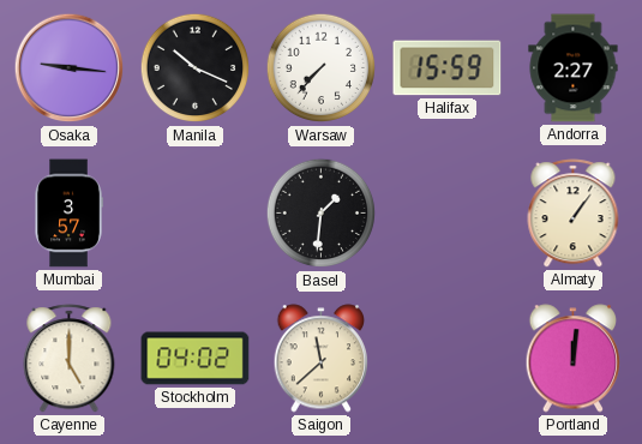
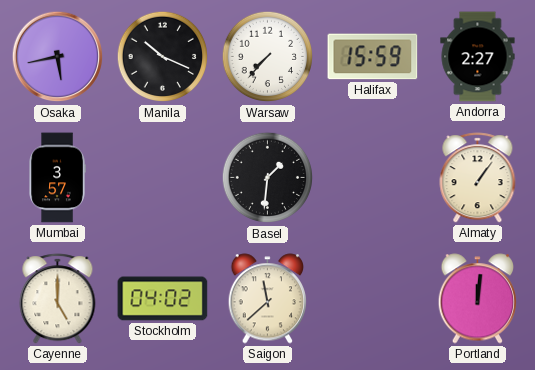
Osaka: 9:16 -> 5:43 (58, 57)
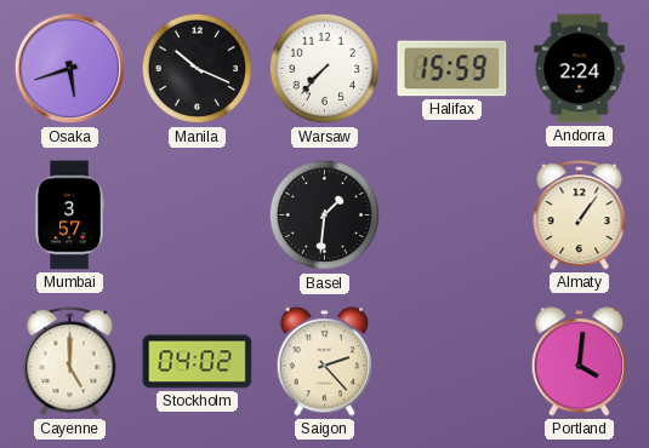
Osaka: 5:43 -> 5:42 (70, 69)
Andorra: 2:27 -> 2:24 (580, 69)
Saigon: 11:38 -> 2:23 (325, 362)
Portland: 12:01 -> 4:01 (580, 362)
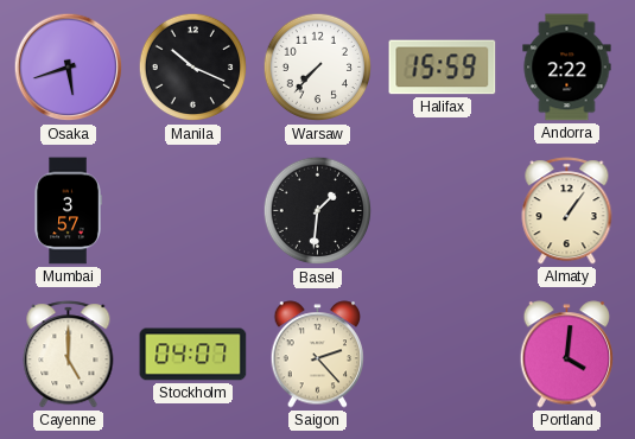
Andorra: 2:24 -> 2:22 (567, 68)
Stockholm: 04:02 -> 04:07 (193, 355)
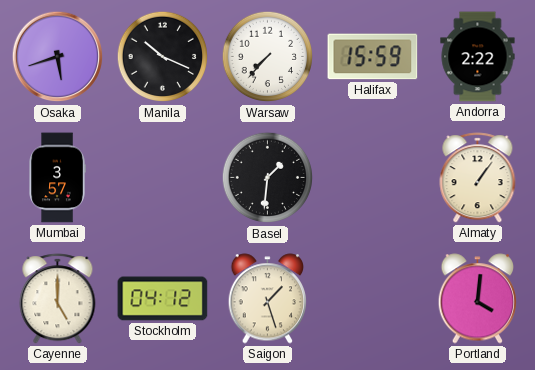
Stockholm: 04:07 -> 04:12 (163, 299)
Saigon: 2:23 -> 1:27 (268, 299)
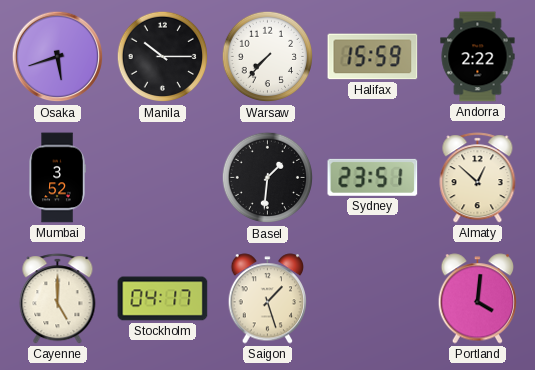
Manila: 10:19 -> 10:15 (163, 57)
Mumbai: 3:57 -> 3:52 (57, 178)
Sydney: none -> 23:51 (373, 177)
Almaty: 1:06 -> 12:52 (478, 178)
Stockholm: 04:12 -> 04:17 (163, 299)
